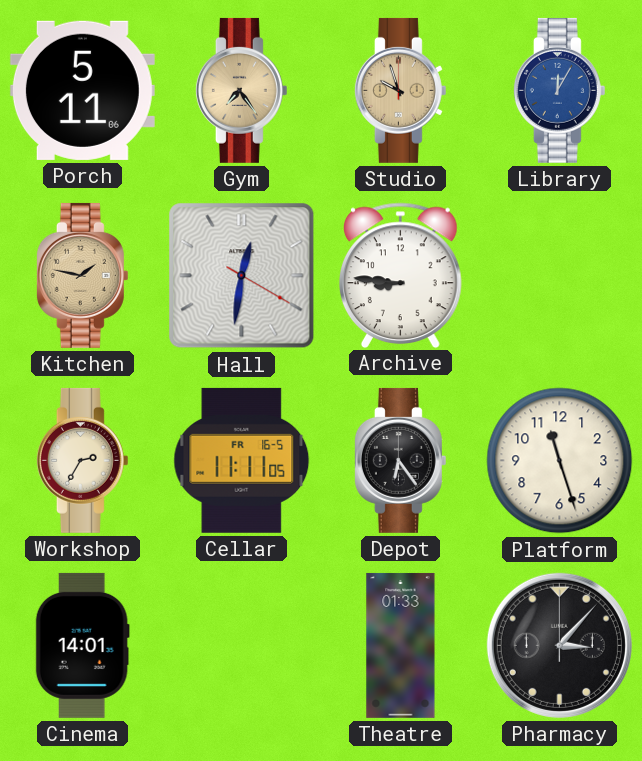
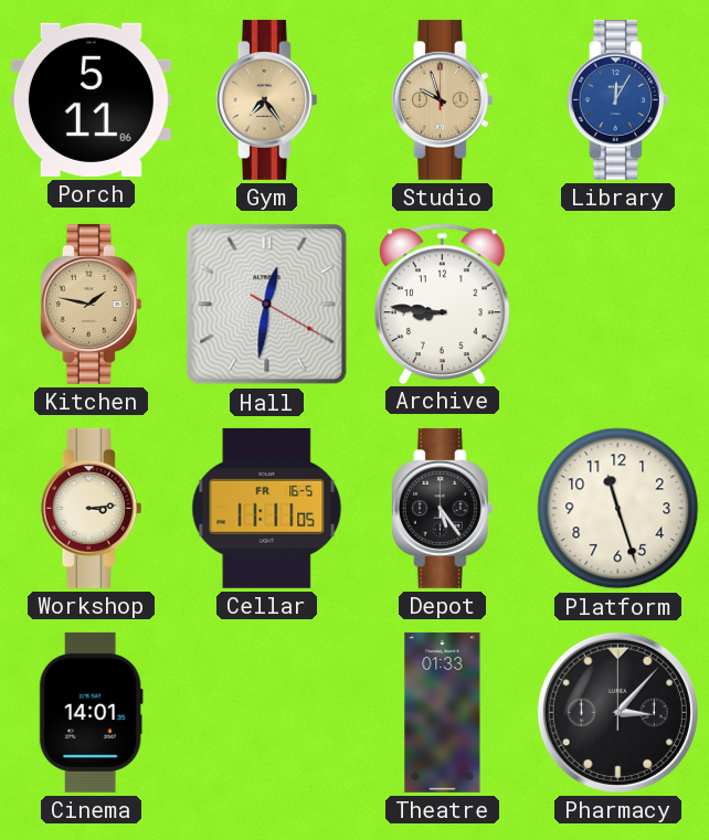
Workshop: 2:35 -> 3:14 (91, 508)
Depot: 6:24 -> 5:24 (442, 508)
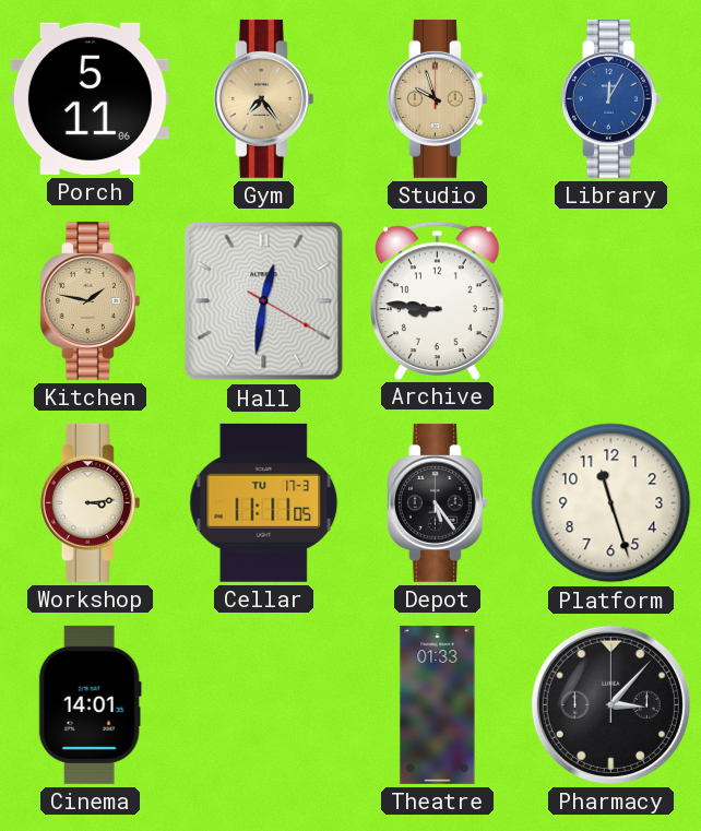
Cellar date: FR 16-5 -> TU 17-3 (264, 502)
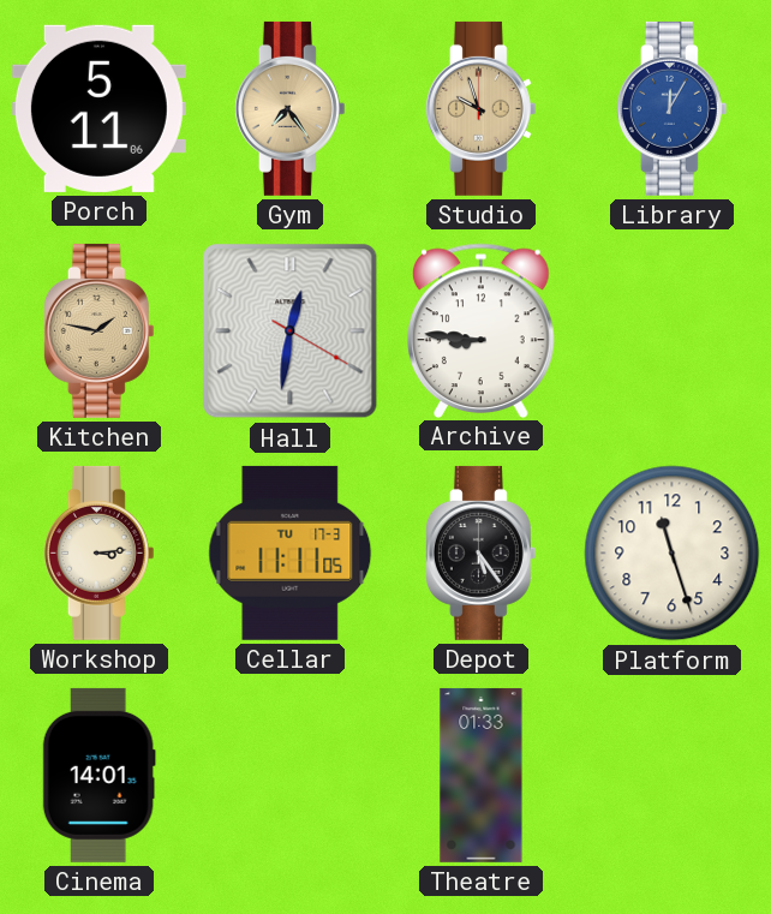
Pharmacy: 3:07 -> none (610, 704)
